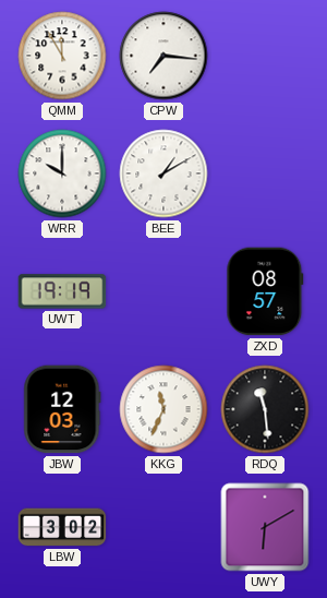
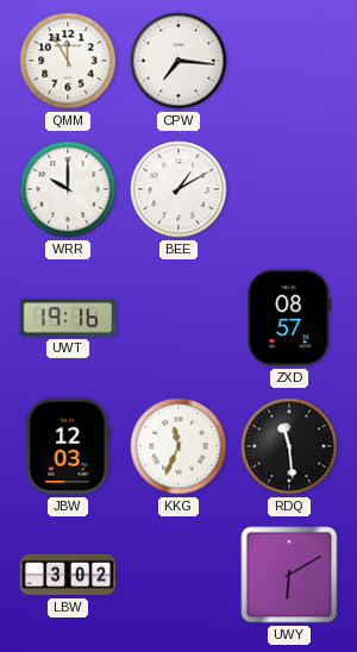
UWT: 19:19 -> 19:16 (68, 318)
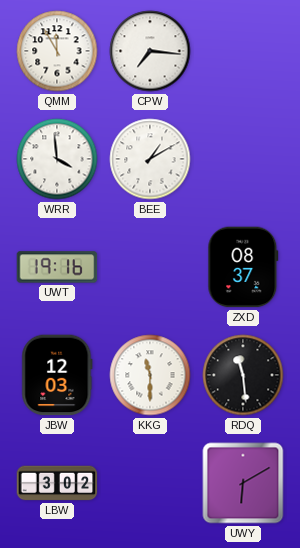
WRR: 10:00 -> 3:59 (57, 159)
ZXD: 08:57 -> 08:37 (243, 267)
KKG: 11:34 -> 11:30 (150, 375)
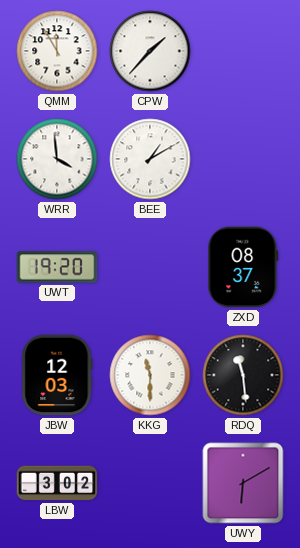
CPW: 7:16 -> 1:37 (150, 51)
UWT: 19:16 -> 19:20 (57, 267)
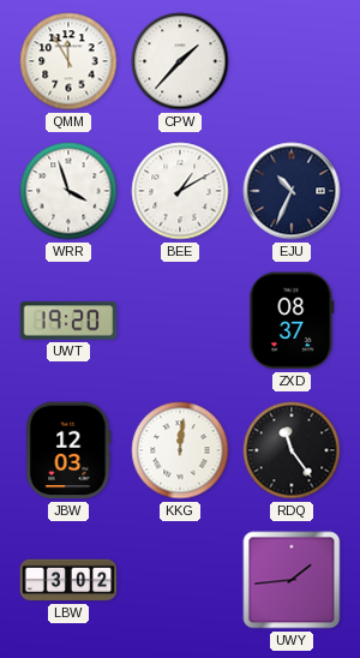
WRR: 3:59 -> 3:57 (68, 191)
EJU: none -> 10:34 (292, 191)
KKG: 11:30 -> 12:01 (180, 450)
RDQ: 11:29 -> 11:24 (292, 450)
UWY: 6:10 -> 1:44 (292, 580)
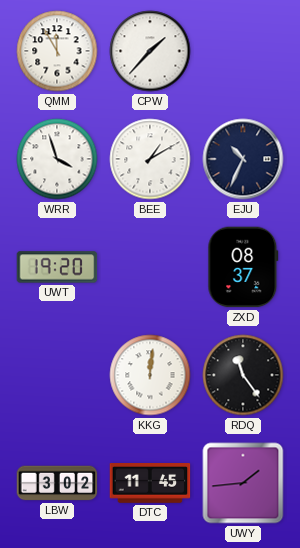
JBW: 12:03 -> none (68, 450)
DTC: none -> 11:45 (150, 484)
